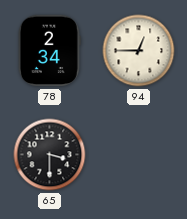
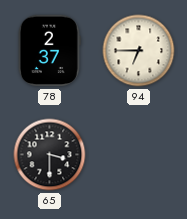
78: 2:34 -> 2:37 (49, 51)
94: 12:45 -> 6:45 (139, 51)
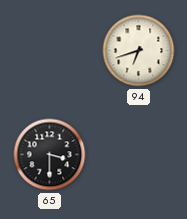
78: 2:37 -> none (49, 51)
94: 6:45 -> 6:42 (139, 51)
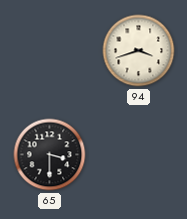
94: 6:42 -> 3:42 (139, 51)
